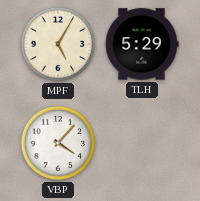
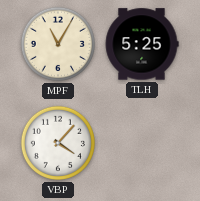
MPF: 5:05 -> 11:05 (58, 44)
TLH: 5:29 -> 5:25 (142, 44)
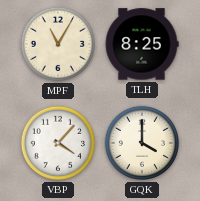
TLH: 5:25 -> 8:25 (142, 44)
GQK: none -> 4:00 (142, 143)
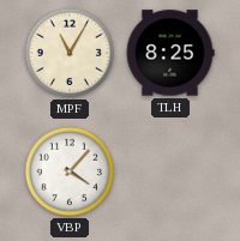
GQK: 4:00 -> none (142, 143)
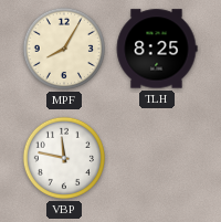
MPF: 11:05 -> 8:05 (64, 49)
VBP: 4:07 -> 11:47 (64, 158)
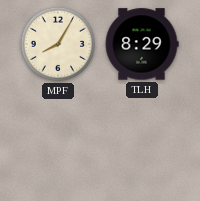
TLH: 8:25 -> 8:29 (142, 44)
VBP: 11:47 -> none (64, 158)
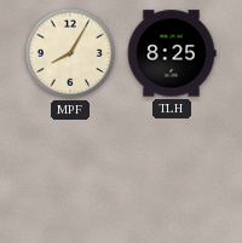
TLH: 8:29 -> 8:25 (172, 53)
